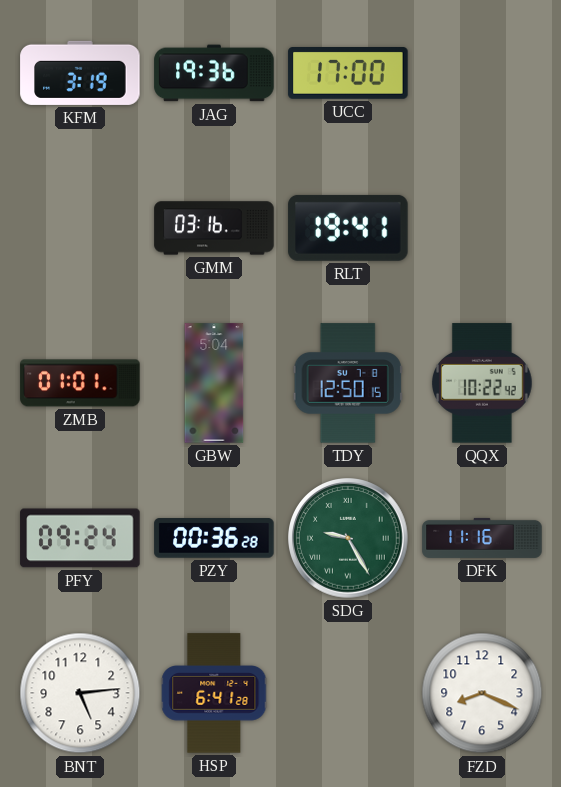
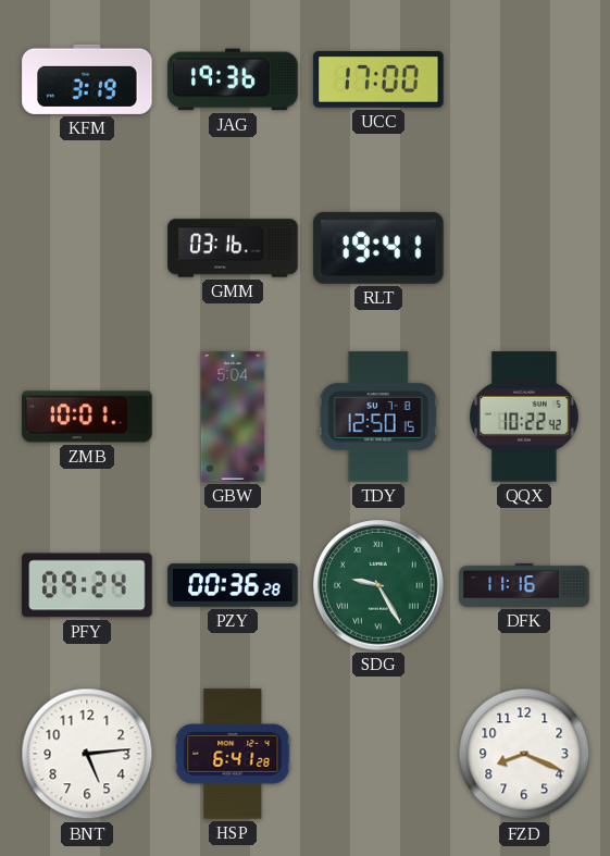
ZMB: 01:01 -> 10:01 (87, 417)
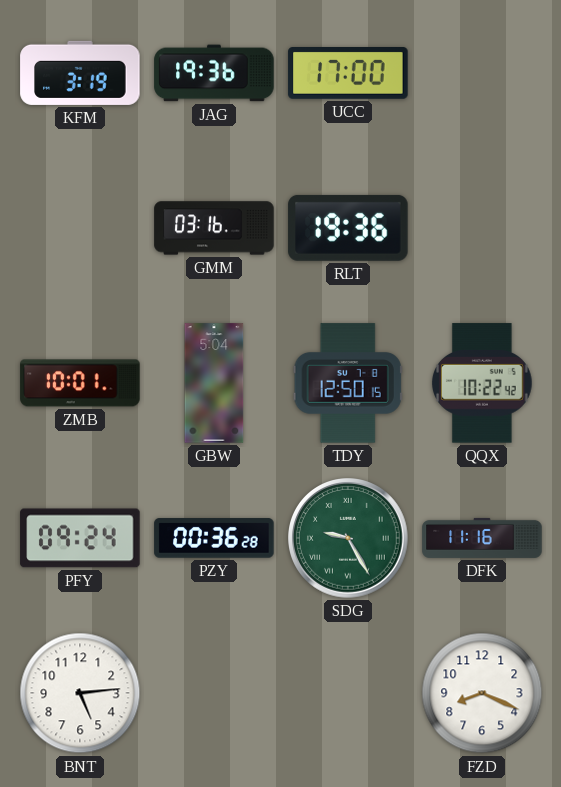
RLT: 19:41 -> 19:36 (348, 228)
HSP: 6:41 -> none (233, 754)
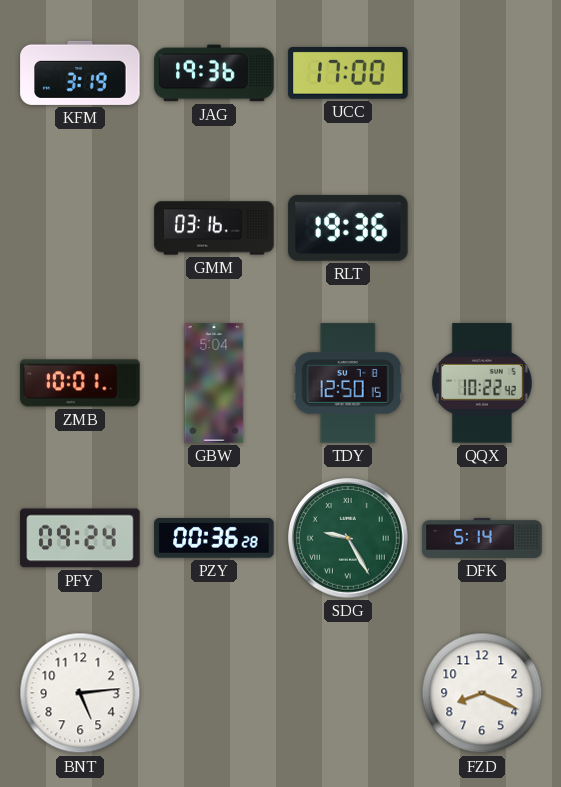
DFK: 11:16 -> 5:14 (482, 538)
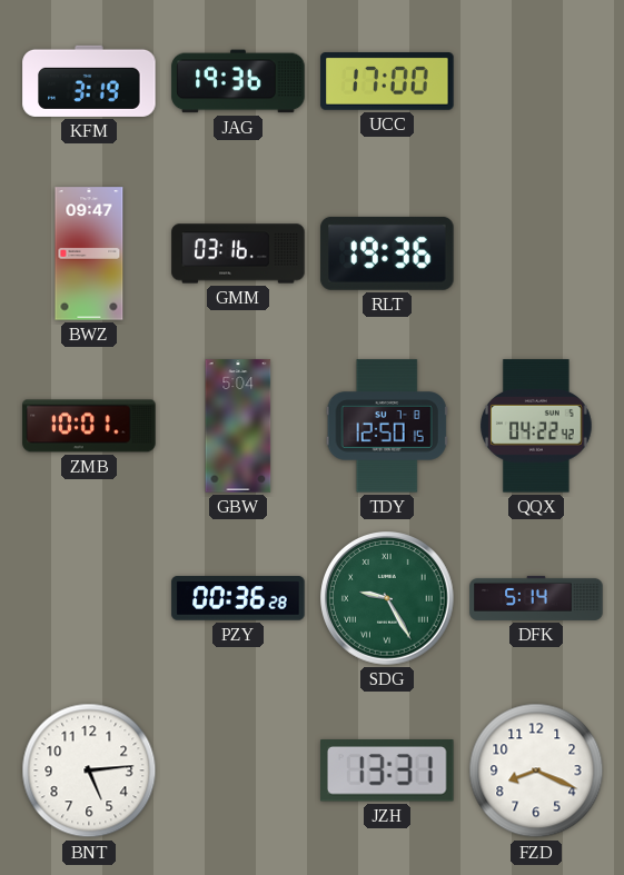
BWZ: none -> 09:47 (89, 253)
QQX: 10:22 -> 04:22 (537, 426)
PFY: 09:24 -> none (80, 538)
JZH: none -> 13:31 (388, 770)
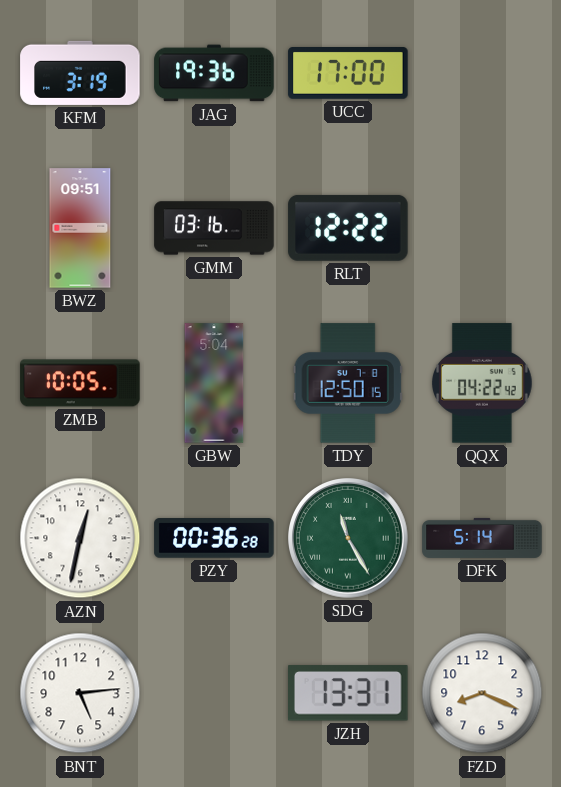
BWZ: 09:47 -> 09:51 (80, 228)
RLT: 19:36 -> 12:22 (348, 228)
ZMB: 10:01 -> 10:05 (80, 383)
AZN: none -> 12:32 (80, 538)
SDG: 9:25 -> 11:25 (349, 539)
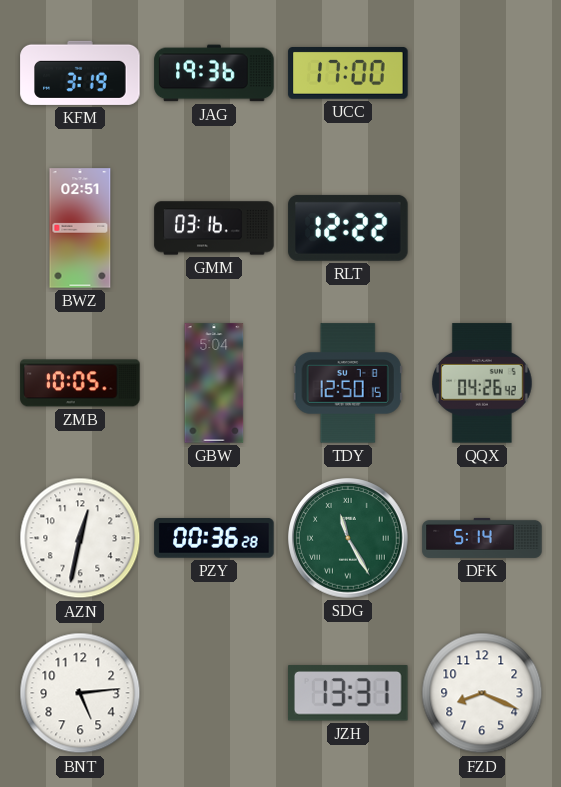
BWZ: 09:51 -> 02:51 (80, 228)
QQX: 04:22 -> 04:26 (483, 383)
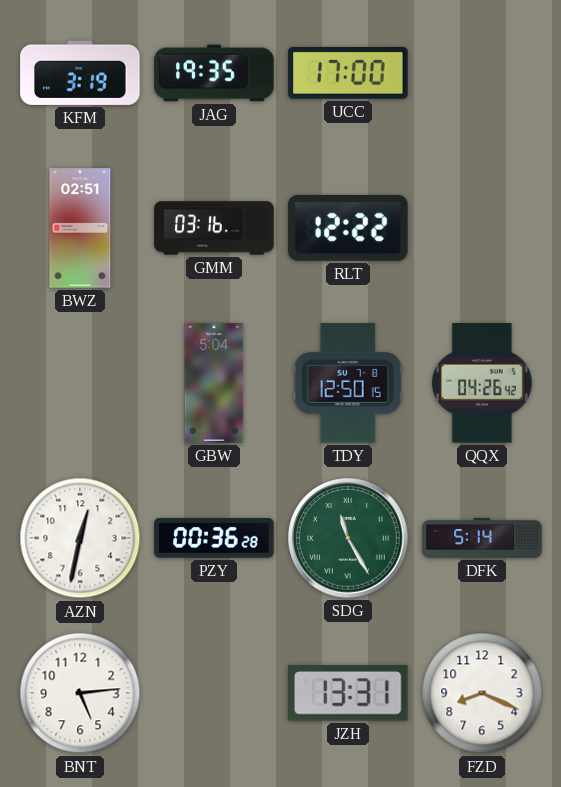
JAG: 19:36 -> 19:35 (214, 73)
ZMB: 10:05 -> none (80, 383)
